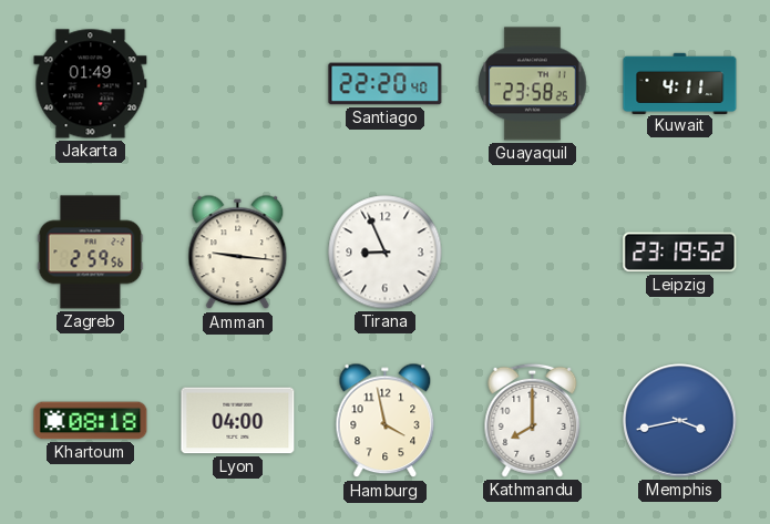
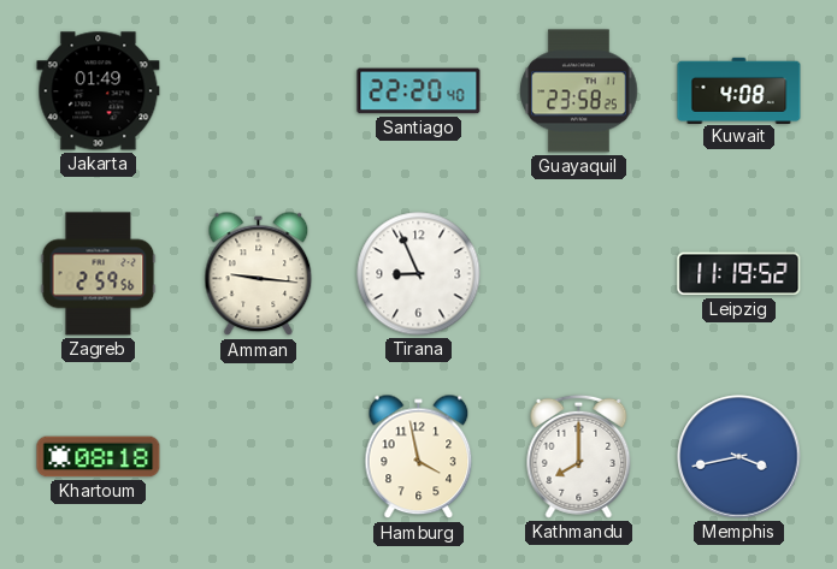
Kuwait: 4:11 -> 4:08 (739, 90)
Leipzig: 23:19 -> 11:19 (739, 274)
Lyon: 04:00 -> none (238, 421)
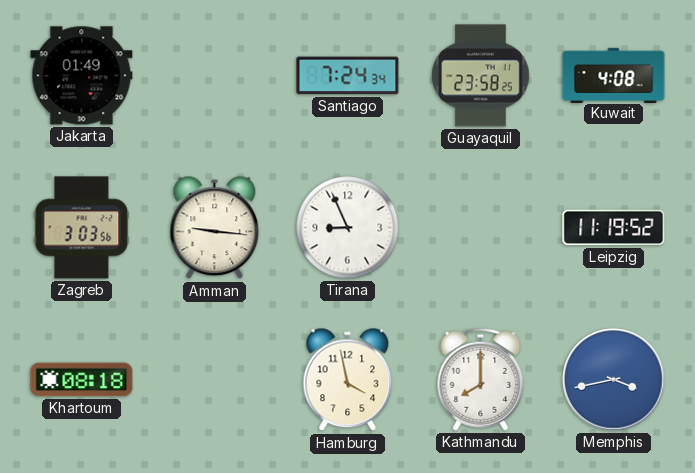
Santiago: 22:20 -> 7:24 (348, 76)
Zagreb: 2:59 -> 3:03 (82, 228)
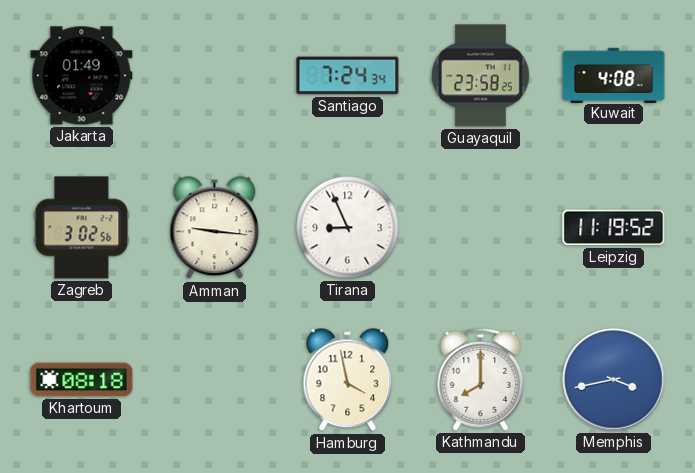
Zagreb: 3:03 -> 3:02 (82, 228)
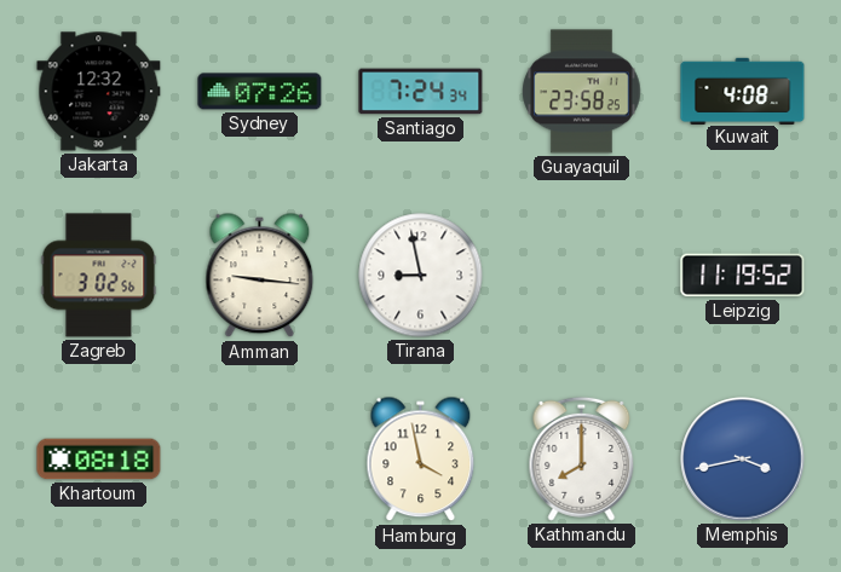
Jakarta: 01:49 -> 12:32 (99, 92)
Sydney: none -> 07:26 (260, 92)
Tirana: 8:56 -> 8:58 (421, 276)
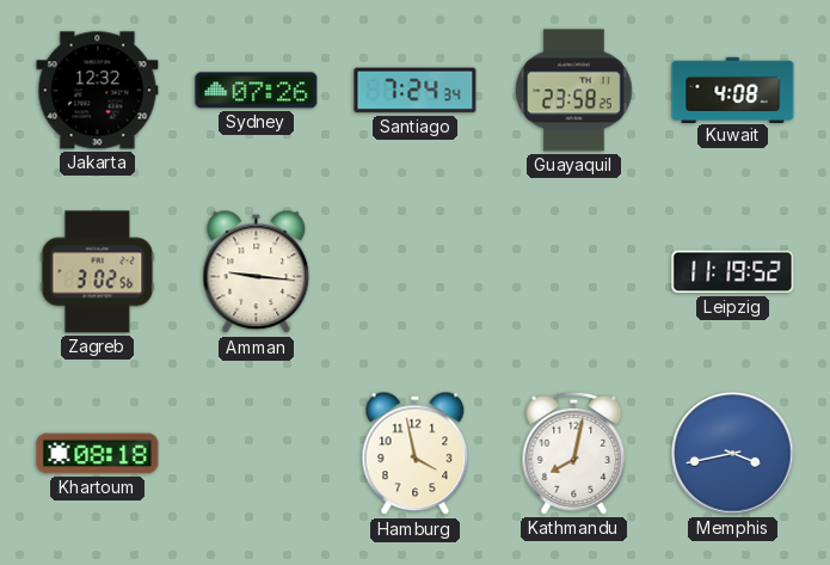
Tirana: 8:58 -> none (421, 276)
Kathmandu: 8:00 -> 8:02 (574, 453)
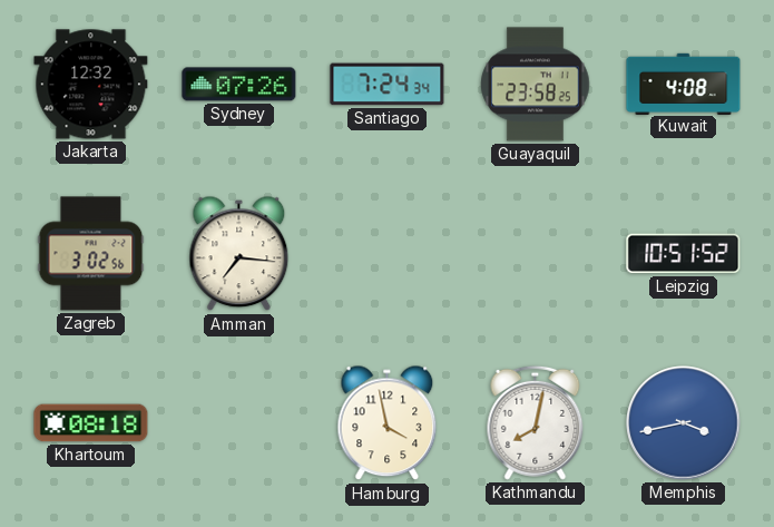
Amman: 9:16 -> 7:16 (239, 254)
Leipzig: 11:19 -> 10:51 (684, 254)
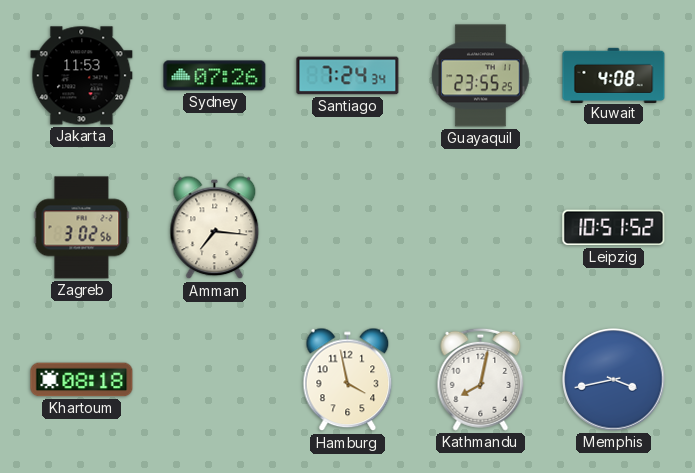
Jakarta: 12:32 -> 11:53 (82, 76)
Guayaquil: 23:58 -> 23:55 (481, 76)
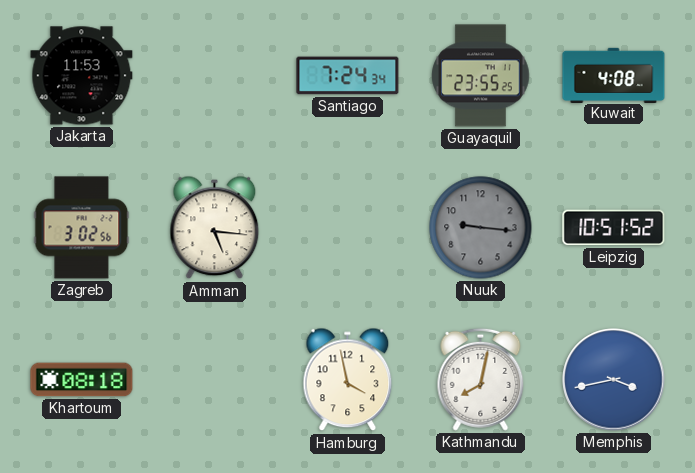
Sydney: 07:26 -> none (215, 76)
Amman: 7:16 -> 5:16 (215, 228)
Nuuk: none -> 9:16 (481, 228)
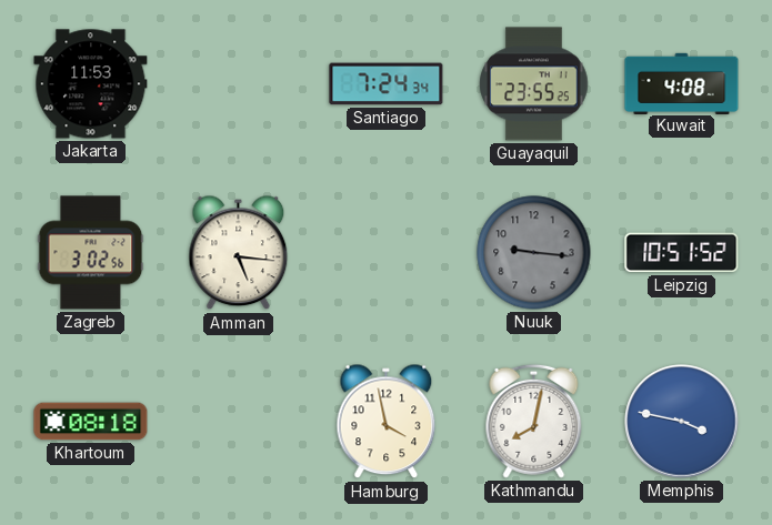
Memphis: 3:43 -> 3:47 (682, 422)
